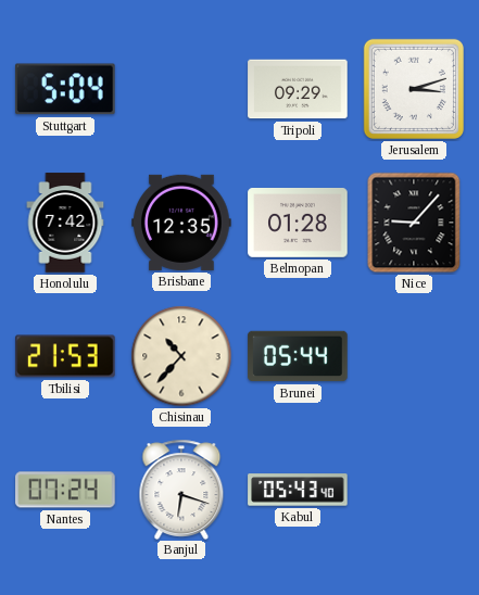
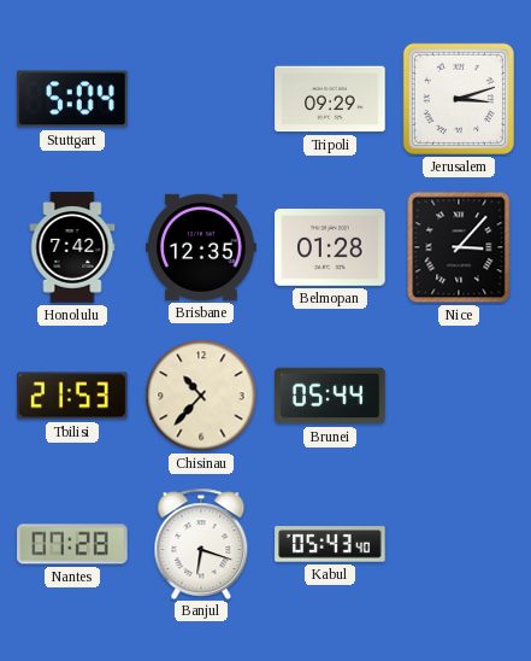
Nice: 9:07 -> 3:07 (459, 247)
Nantes: 07:24 -> 07:28 (72, 544)
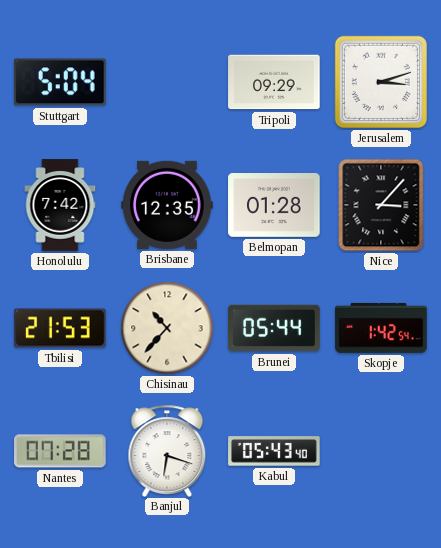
Skopje: none -> 1:42 (381, 328)
